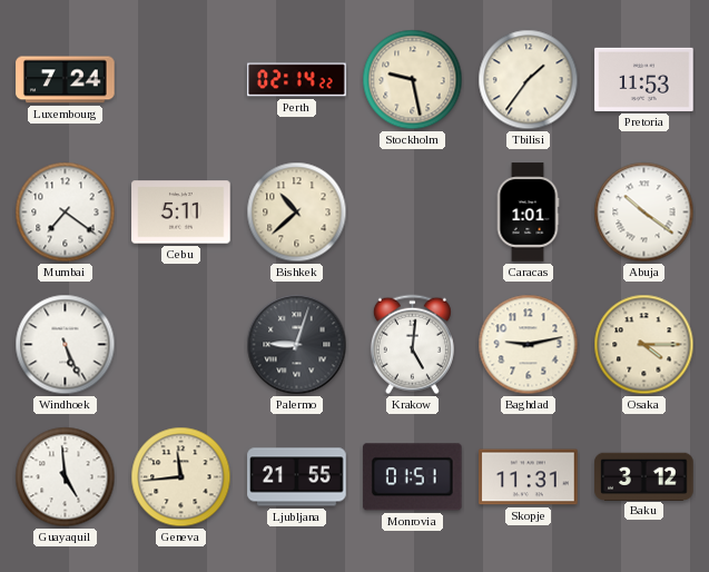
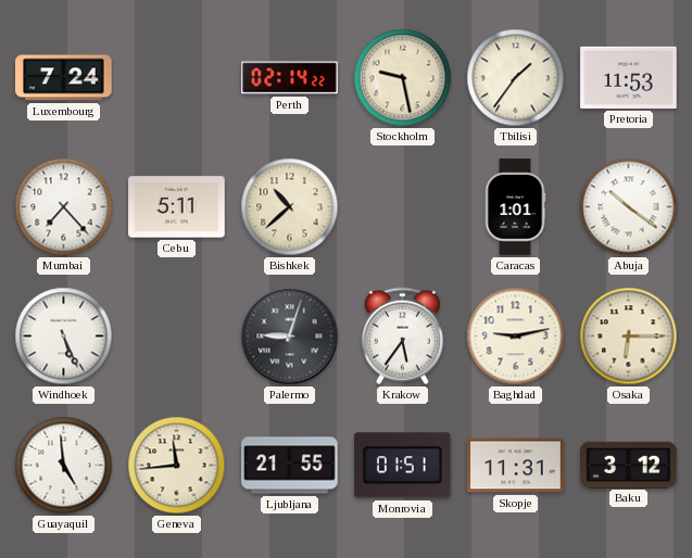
Mumbai: 7:21 -> 7:23 (64, 207)
Krakow: 5:01 -> 5:36 (402, 337)
Osaka: 4:15 -> 6:15 (629, 337)
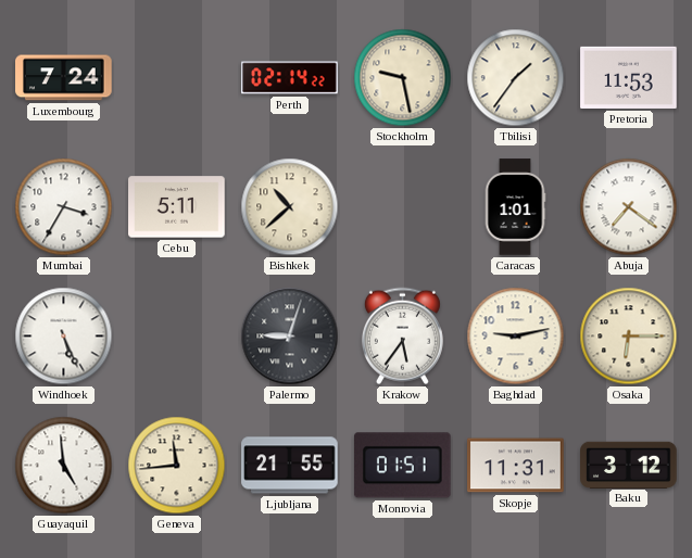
Mumbai: 7:23 -> 3:35 (64, 207)
Abuja: 10:21 -> 7:21 (629, 207)
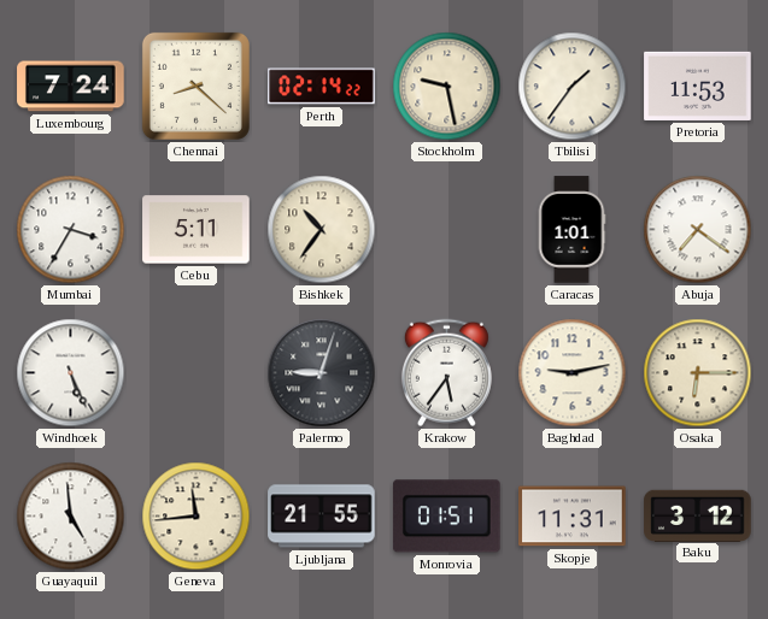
Chennai: none -> 8:22 (195, 86)
Bishkek: 10:38 -> 10:36 (322, 230)
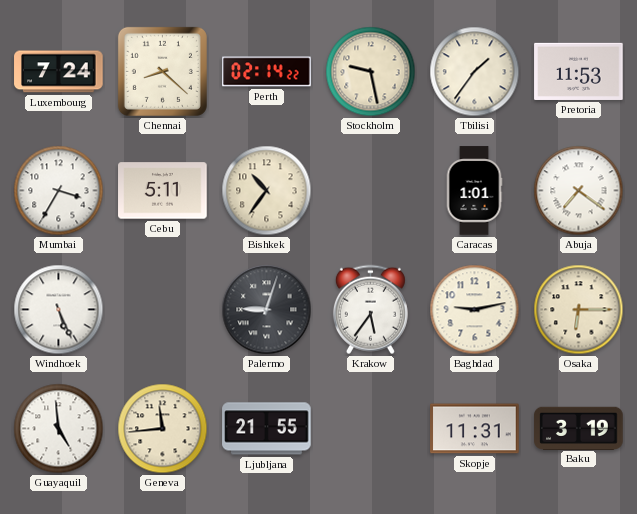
Monrovia: 01:51 -> none (446, 517)
Baku: 3:12 -> 3:19 (579, 428)
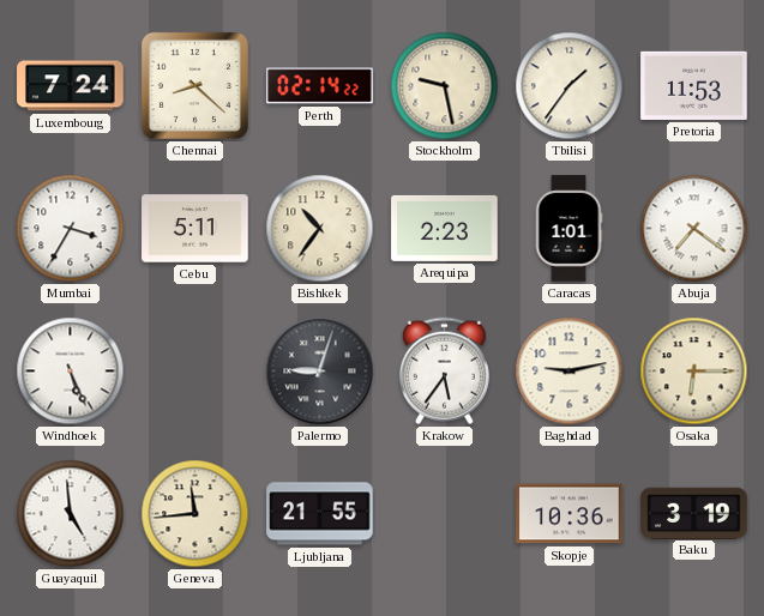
Arequipa: none -> 2:23 (445, 228)
Skopje: 11:31 -> 10:36 (570, 514)
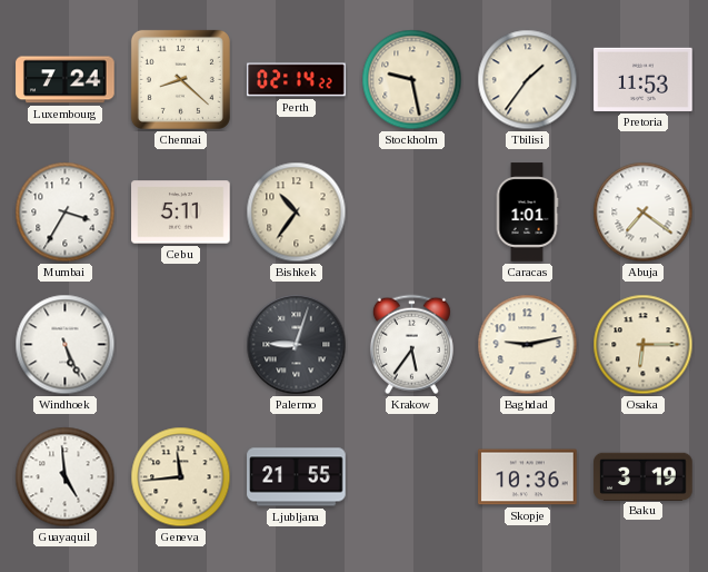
Arequipa: 2:23 -> none (445, 228)
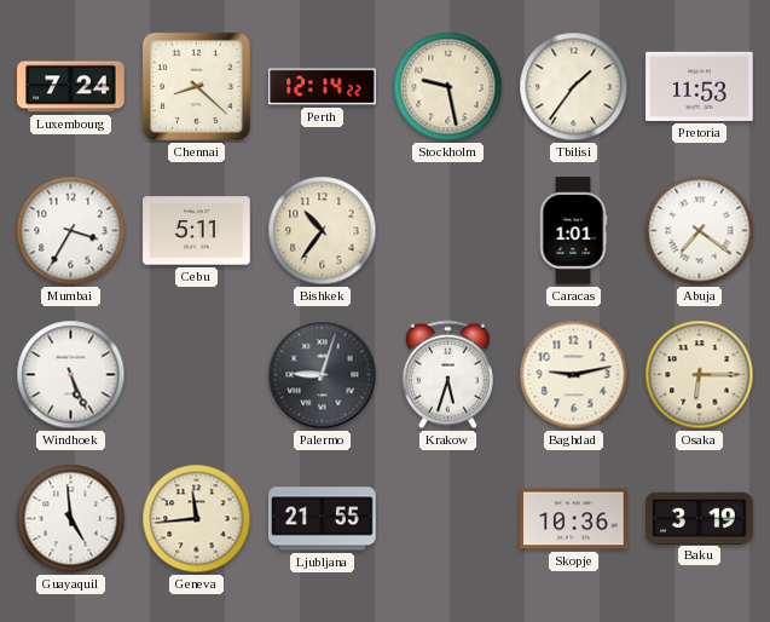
Perth: 02:14 -> 12:14 (323, 87)
Krakow: 5:36 -> 5:33 (447, 375)
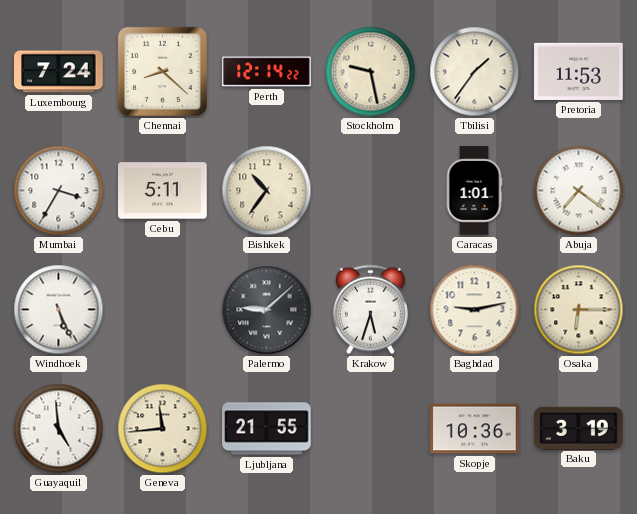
Palermo: 9:03 -> 9:08 (267, 310)
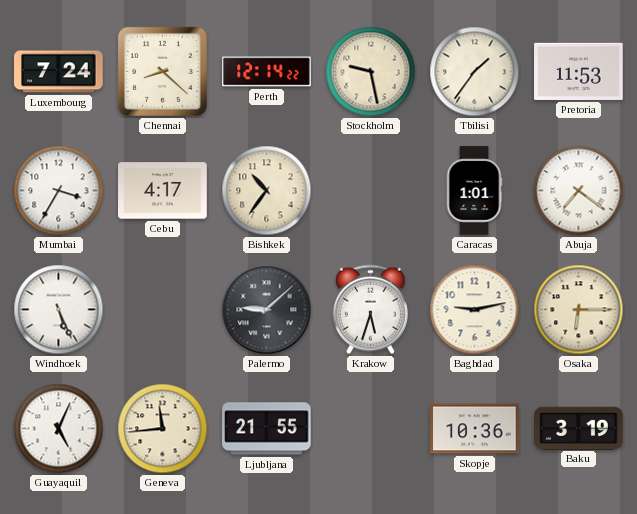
Cebu: 5:11 -> 4:17 (163, 191)
Guayaquil: 4:59 -> 5:04 (59, 429)
